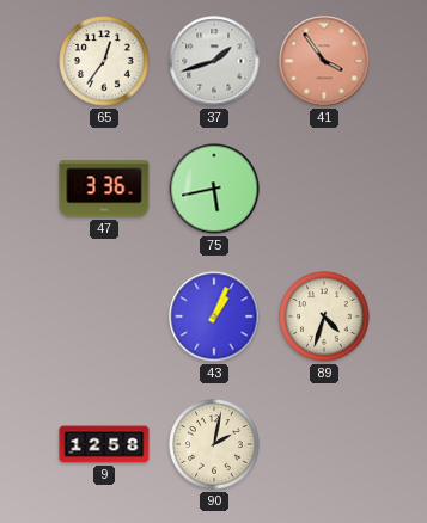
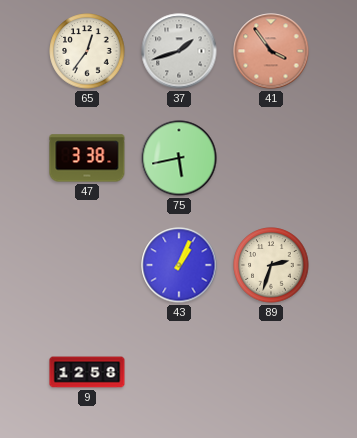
47: 3:36 -> 3:38 (87, 158)
89: 4:33 -> 2:33 (271, 265)
90: 2:02 -> none (214, 444)
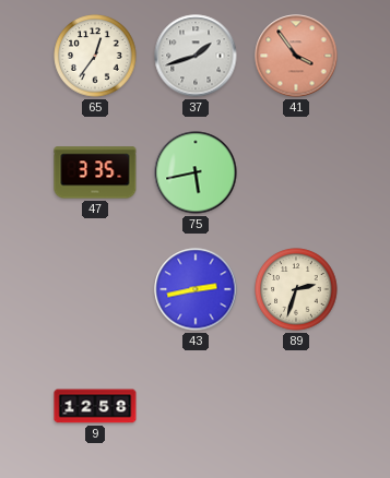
47: 3:38 -> 3:35 (95, 172)
43: 1:04 -> 2:43 (196, 289)
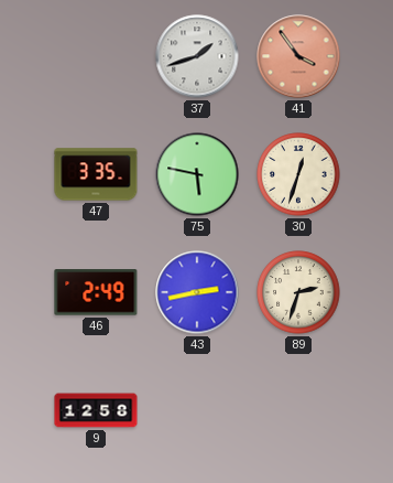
65: 12:36 -> none (95, 56)
75: 5:43 -> 5:47 (197, 174)
30: none -> 12:33 (298, 174)
46: none -> 2:49 (96, 292)
